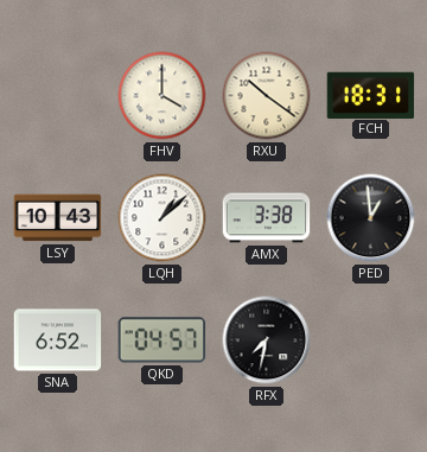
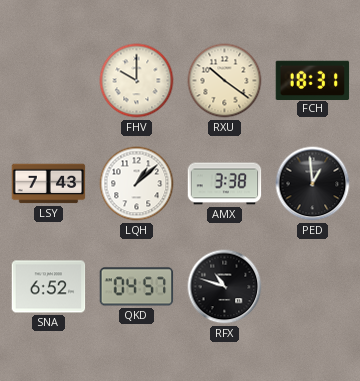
FHV: 4:00 -> 10:00 (137, 81)
LSY: 10:43 -> 7:43 (49, 184)
RFX: 7:32 -> 10:48 (225, 287)
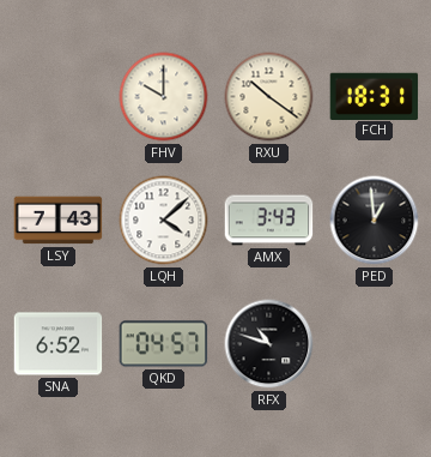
LQH: 1:08 -> 4:08 (164, 221)
AMX: 3:38 -> 3:43 (269, 221)
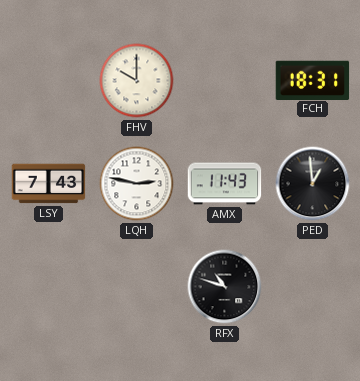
RXU: 10:21 -> none (269, 97)
LQH: 4:08 -> 2:47 (137, 184)
AMX: 3:43 -> 11:43 (225, 184)
SNA: 6:52 -> none (59, 344)
QKD: 04:57 -> none (164, 344)
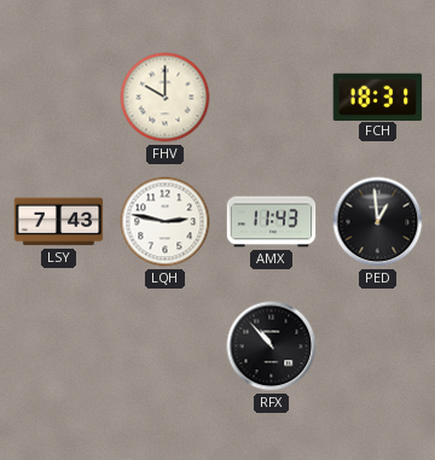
RFX: 10:48 -> 10:53 (272, 347)
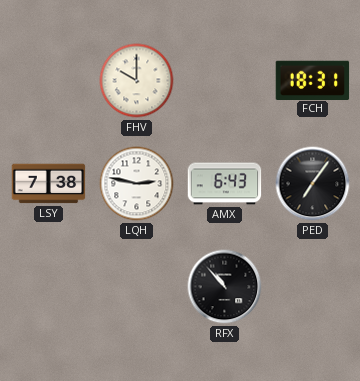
LSY: 7:43 -> 7:38 (49, 184)
AMX: 11:43 -> 6:43 (225, 184)
PED: 12:59 -> 7:06 (313, 184)
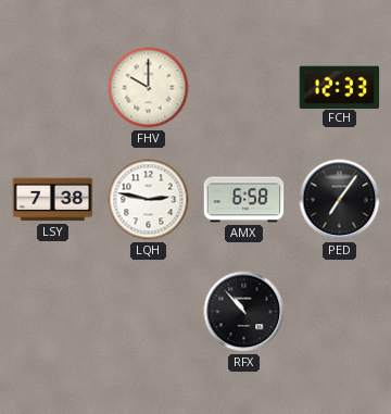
FCH: 18:31 -> 12:33 (340, 87)
AMX: 6:43 -> 6:58 (244, 200)
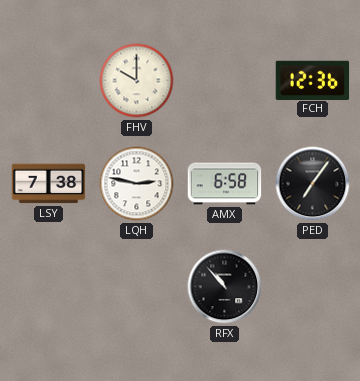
FCH: 12:33 -> 12:36 (313, 80)
